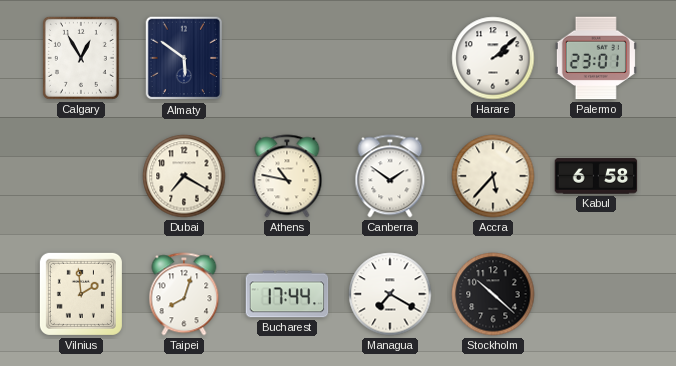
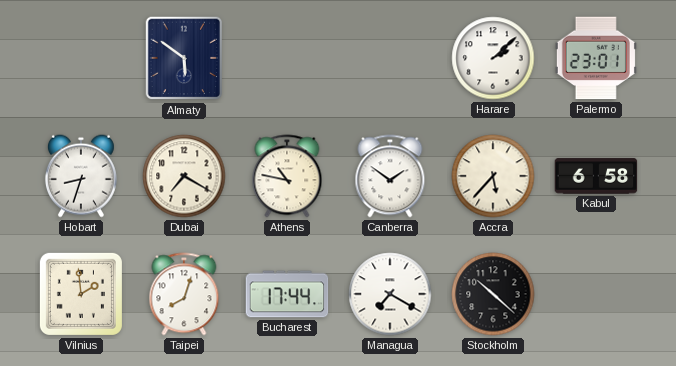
Calgary: 12:55 -> none (81, 58)
Hobart: none -> 8:33 (81, 176)
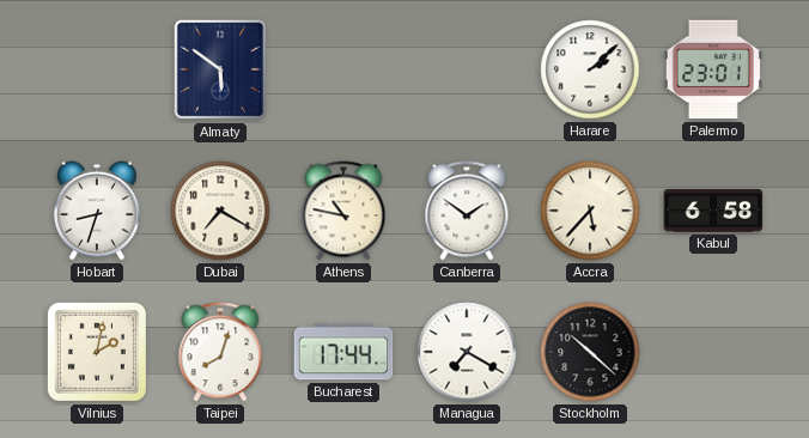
Vilnius: 1:59 -> 2:02 (97, 352)
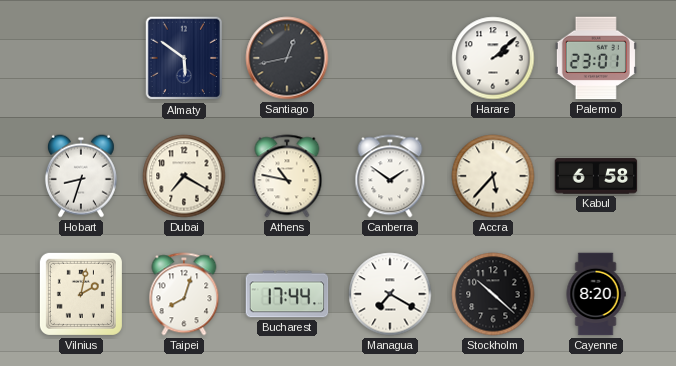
Santiago: none -> 12:43 (287, 58)
Cayenne: none -> 8:20 (596, 294)
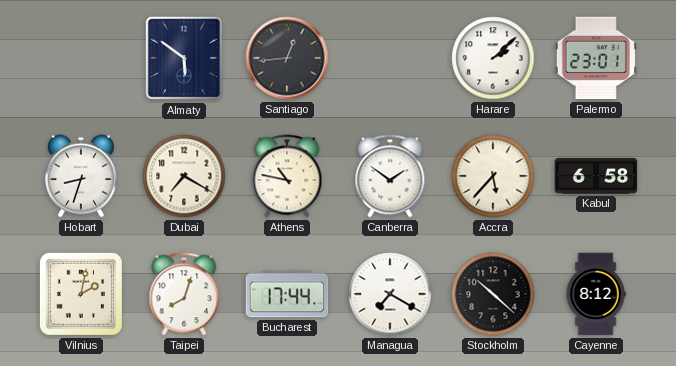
Santiago: 12:43 -> 12:44 (287, 58)
Cayenne: 8:20 -> 8:12 (596, 294)
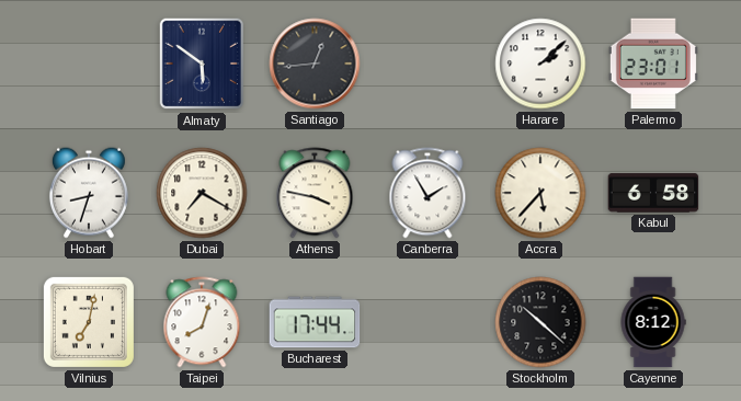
Athens: 10:47 -> 3:47 (315, 193)
Canberra: 1:51 -> 1:55 (428, 193)
Vilnius: 2:02 -> 7:02 (89, 322)
Managua: 7:20 -> none (390, 294)
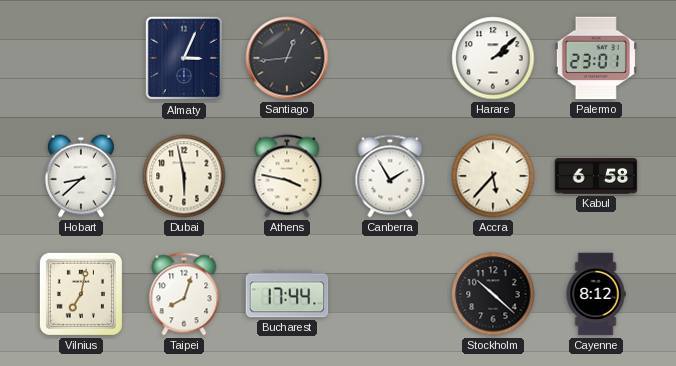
Almaty: 5:51 -> 3:04 (184, 58)
Hobart: 8:33 -> 8:38 (81, 176)
Dubai: 7:20 -> 5:58 (184, 176)
